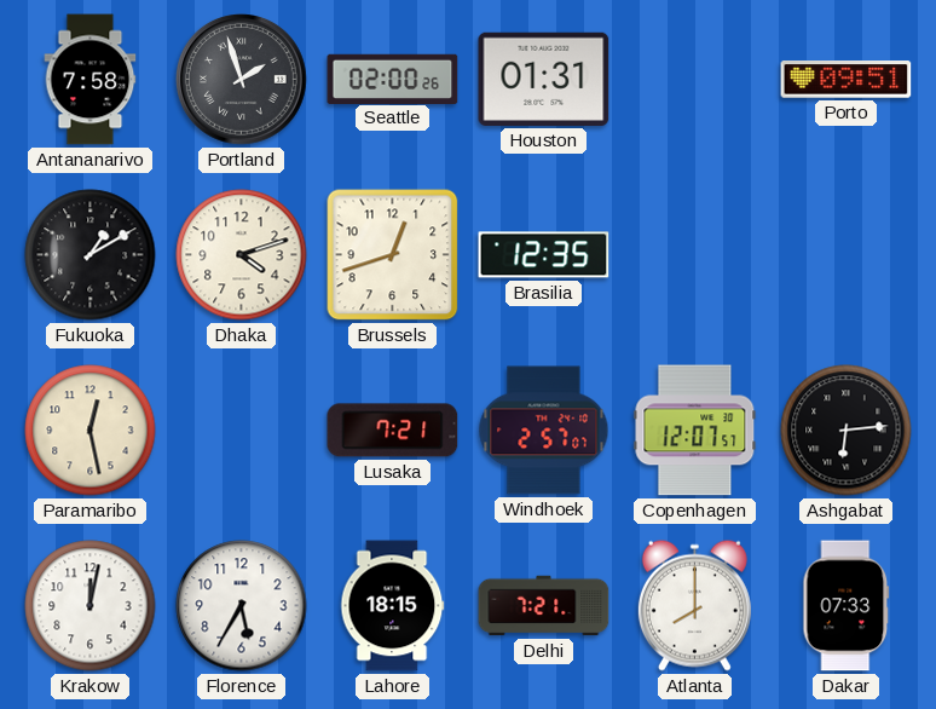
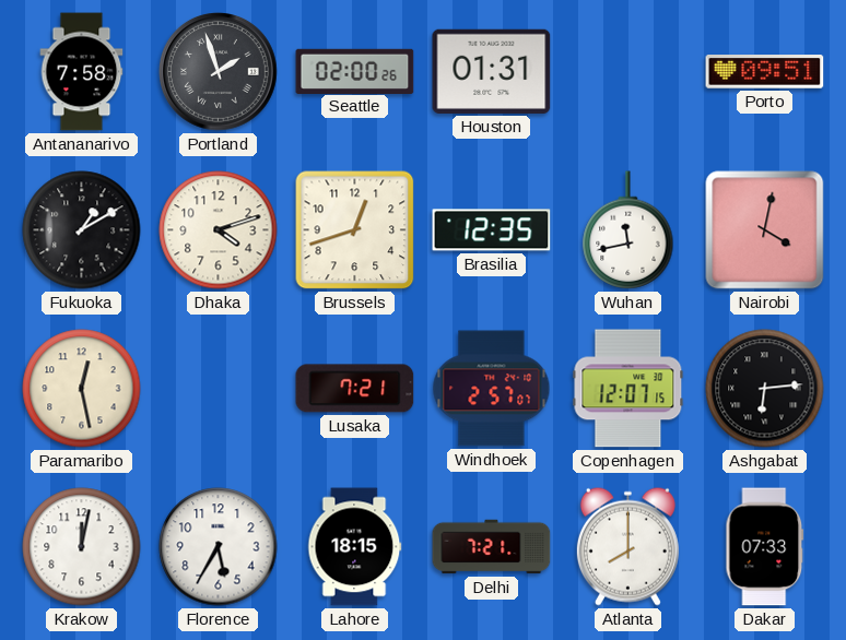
Wuhan: none -> 11:43 (628, 230)
Nairobi: none -> 4:02 (765, 230)
Copenhagen: 12:07:57 -> 12:07:15 (628, 389)
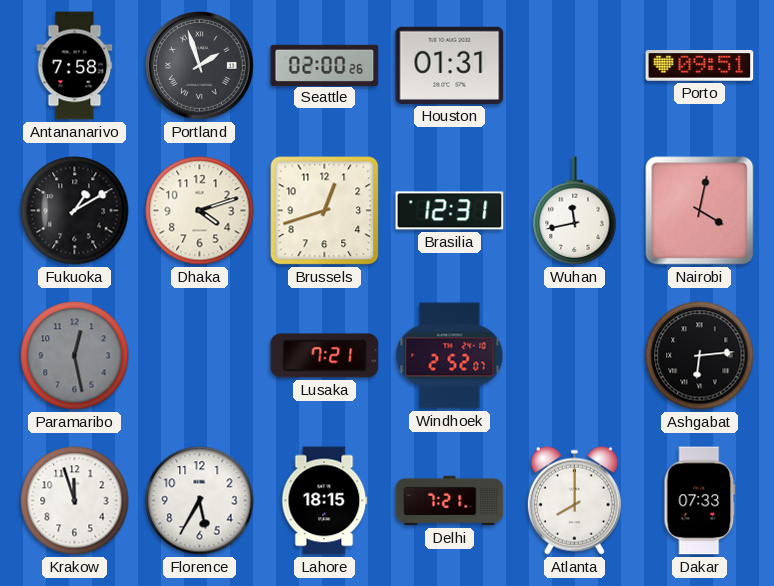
Brasilia: 12:35 -> 12:31 (450, 211)
Paramaribo dial: cream -> grey (75, 356)
Windhoek: 2:57 -> 2:52 (450, 356)
Copenhagen: 12:07 -> none (628, 389)
Krakow: 12:02 -> 11:57 (75, 501)
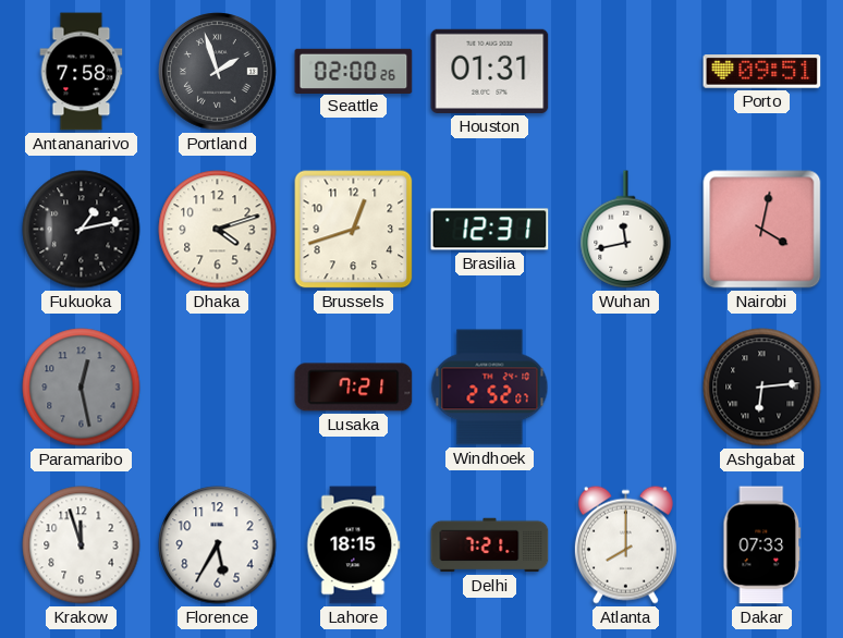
Fukuoka: 1:10 -> 1:13 (82, 230)
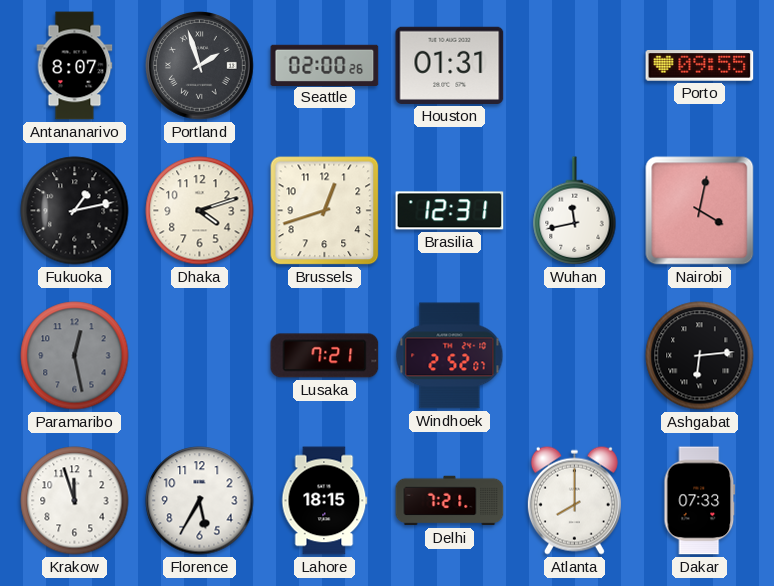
Antananarivo: 7:58 -> 8:07 (75, 66)
Porto: 09:51 -> 09:55 (700, 66)
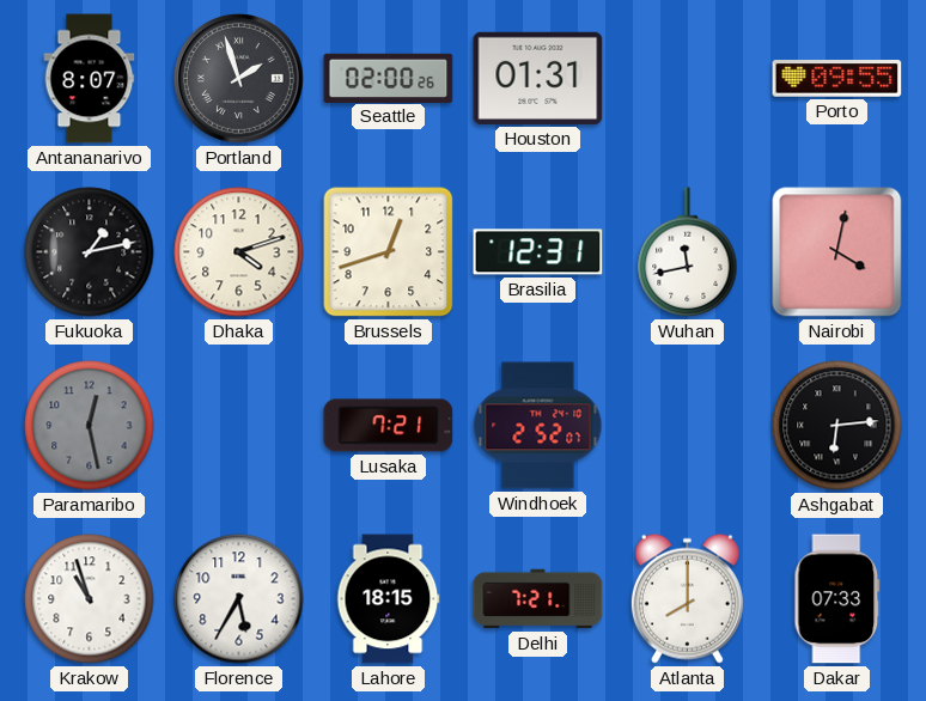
Krakow: 11:57 -> 10:57 (90, 599)
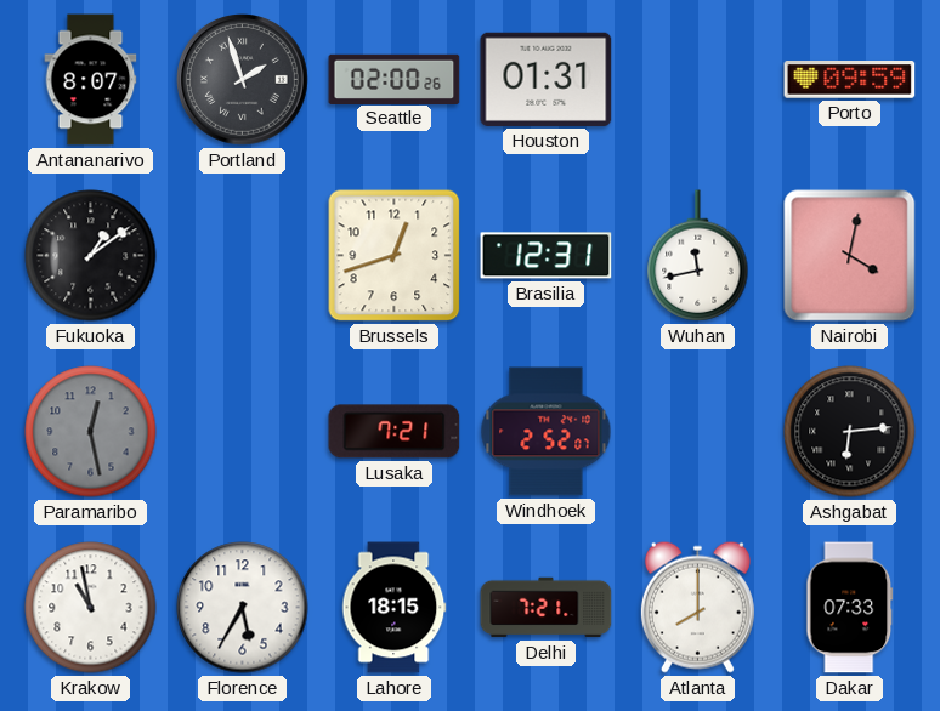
Porto: 09:55 -> 09:59 (850, 80)
Fukuoka: 1:13 -> 1:09 (91, 256)
Dhaka: 4:12 -> none (239, 252)
Krakow: 10:57 -> 10:58 (91, 608)
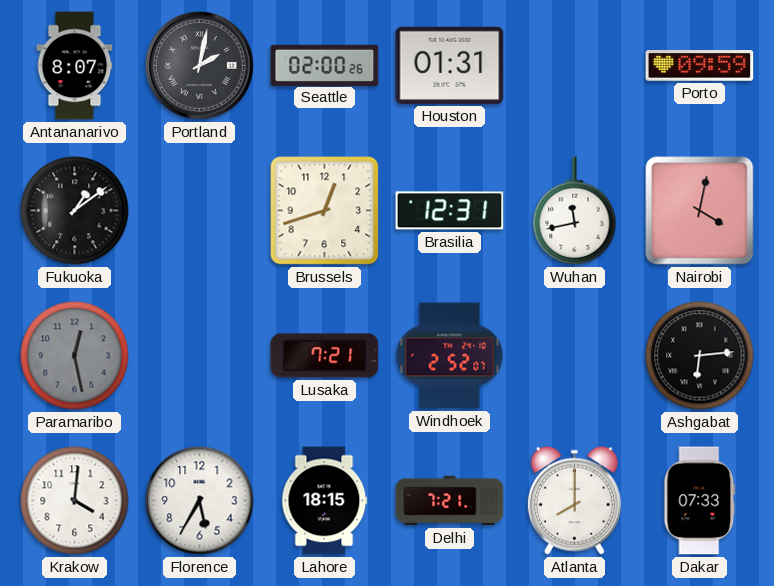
Portland: 1:57 -> 2:02 (200, 66)
Krakow: 10:58 -> 4:01 (75, 501)
